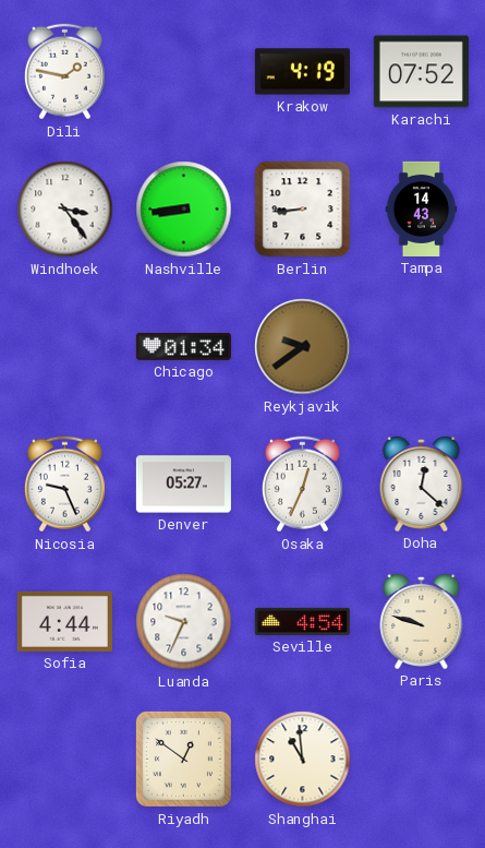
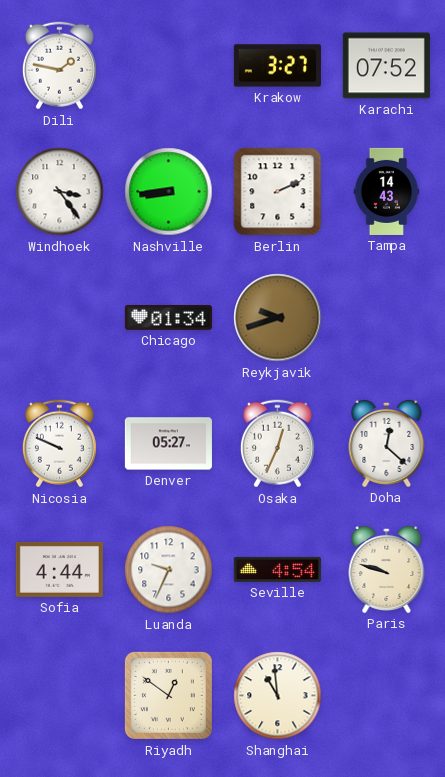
Krakow: 4:19 -> 3:27 (277, 66)
Berlin: 8:44 -> 2:11 (278, 192)
Reykjavik: 9:39 -> 9:42 (278, 318)
Nicosia: 9:26 -> 9:49 (59, 444)
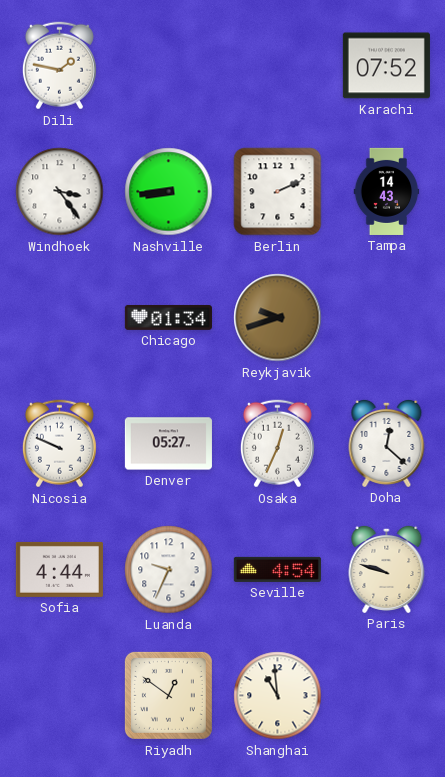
Krakow: 3:27 -> none (277, 66)
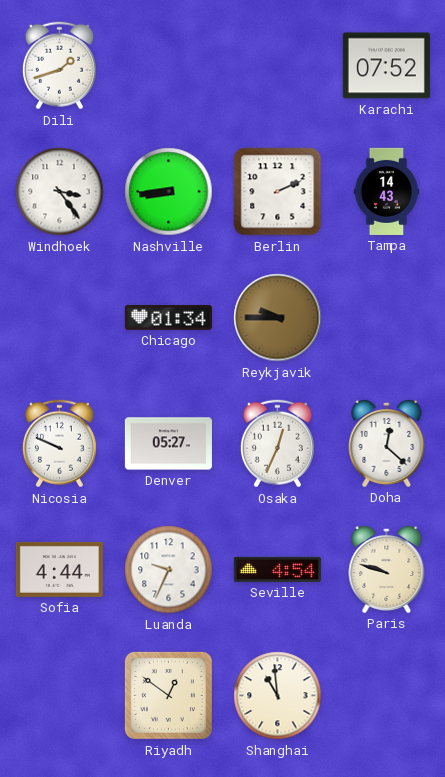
Dili: 1:47 -> 1:42 (59, 66)
Reykjavik: 9:42 -> 9:45 (278, 318)
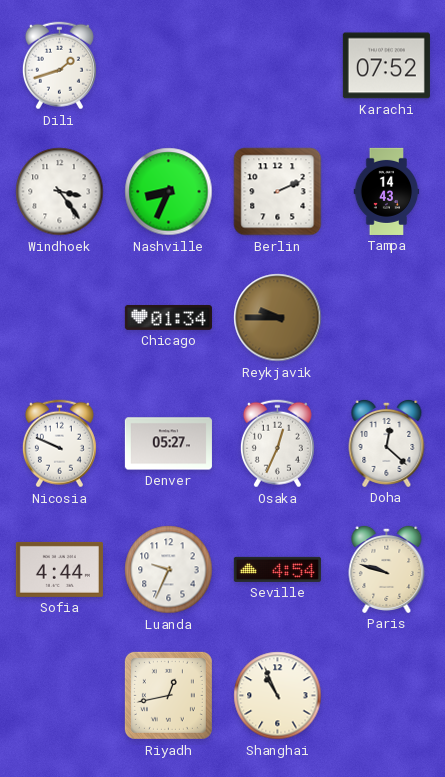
Nashville: 8:44 -> 8:34 (169, 192)
Riyadh: 12:51 -> 12:43 (168, 695)
Shanghai: 10:59 -> 10:56 (278, 696)
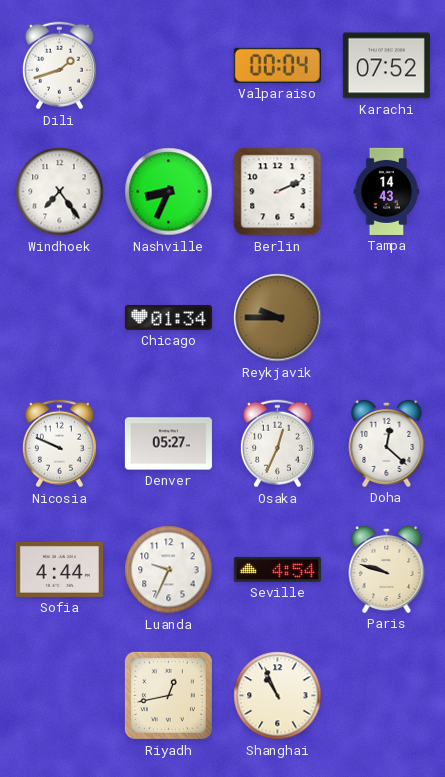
Valparaiso: none -> 00:04 (277, 65)
Windhoek: 3:24 -> 7:24 (60, 192)
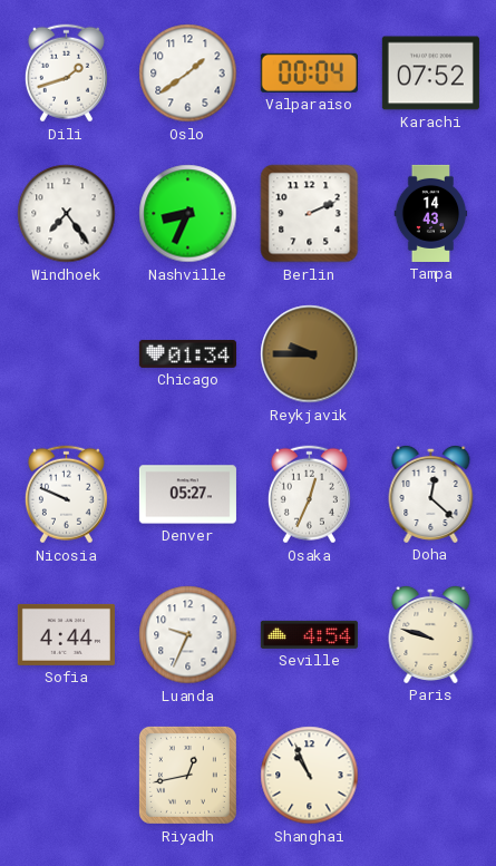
Oslo: none -> 1:39 (188, 74)
